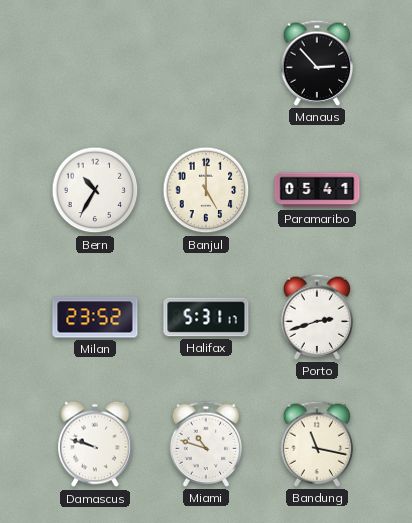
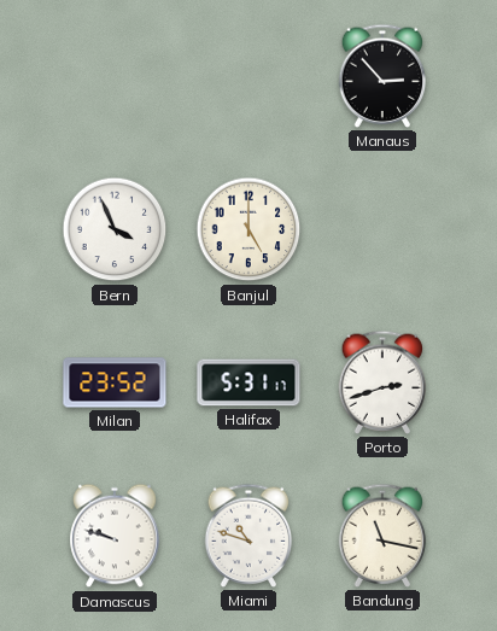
Bern: 10:35 -> 3:56 (115, 229)
Paramaribo: 05:41 -> none (317, 190)
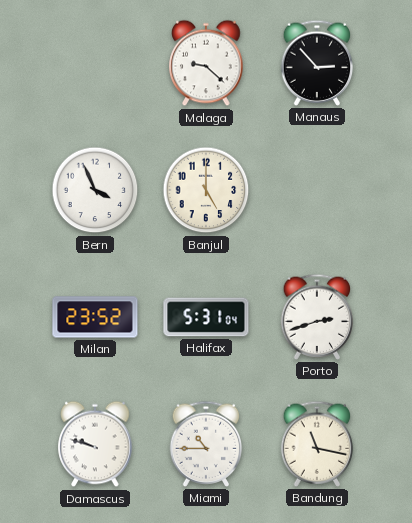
Malaga: none -> 9:22 (206, 63)
Halifax: 5:31:17 -> 5:31:04 (206, 317)
Miami: 10:48 -> 10:45 (206, 444)
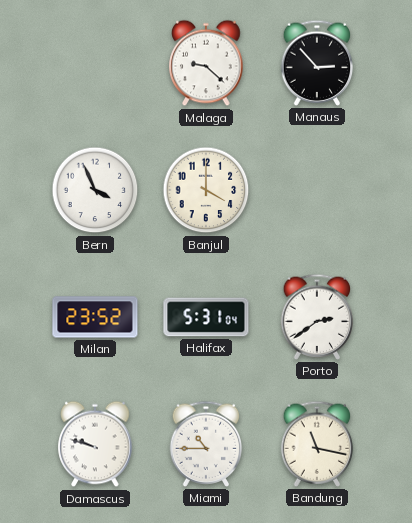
Banjul: 5:00 -> 4:00 (206, 190)
Porto: 2:42 -> 2:39 (317, 317)
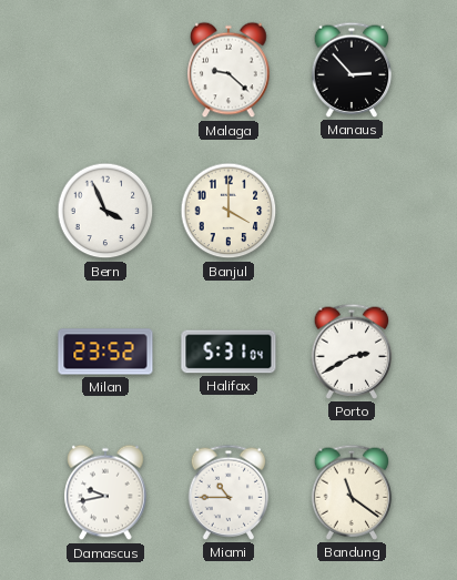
Porto: 2:39 -> 2:40 (352, 352)
Damascus: 9:48 -> 9:43 (105, 492)
Bandung: 11:17 -> 11:21 (352, 492)
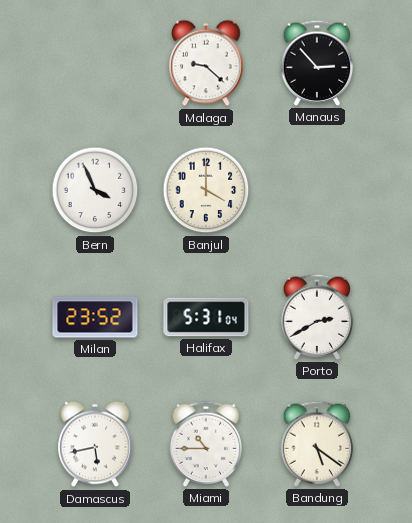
Damascus: 9:43 -> 5:43 (95, 444)
Bandung: 11:21 -> 5:21 (317, 444)
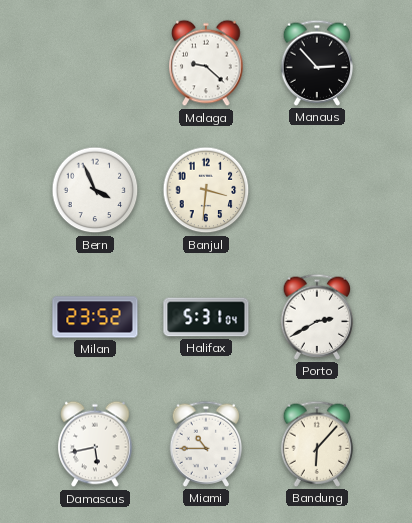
Banjul: 4:00 -> 3:31 (206, 190)
Bandung: 5:21 -> 6:07 (317, 444)
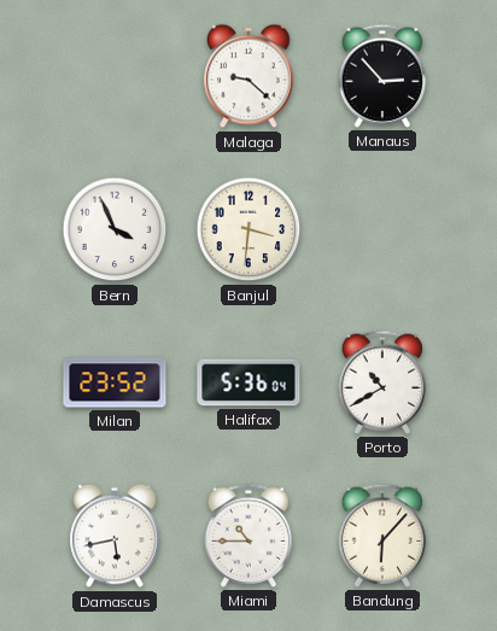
Halifax: 5:31 -> 5:36 (248, 382)
Porto: 2:40 -> 10:40 (382, 382)
